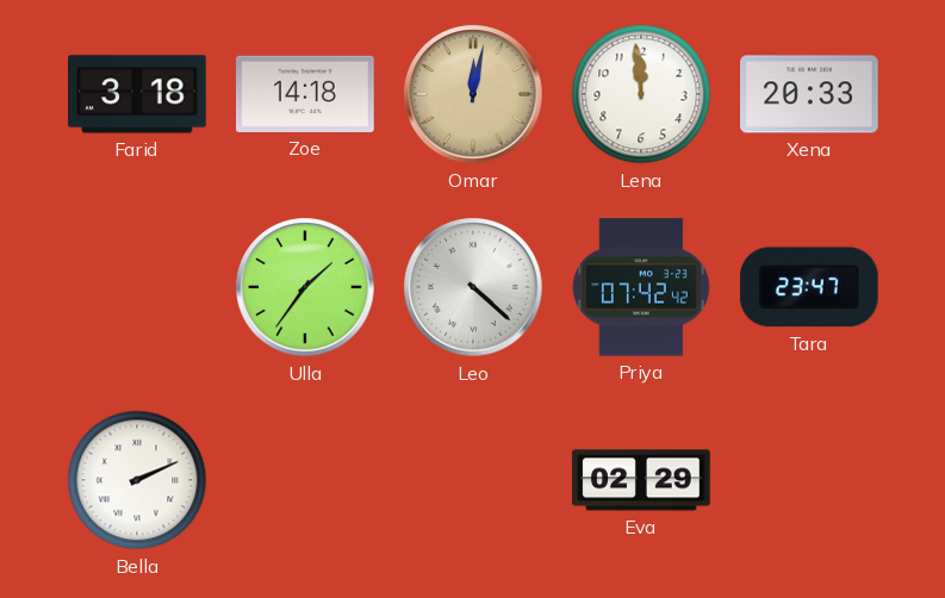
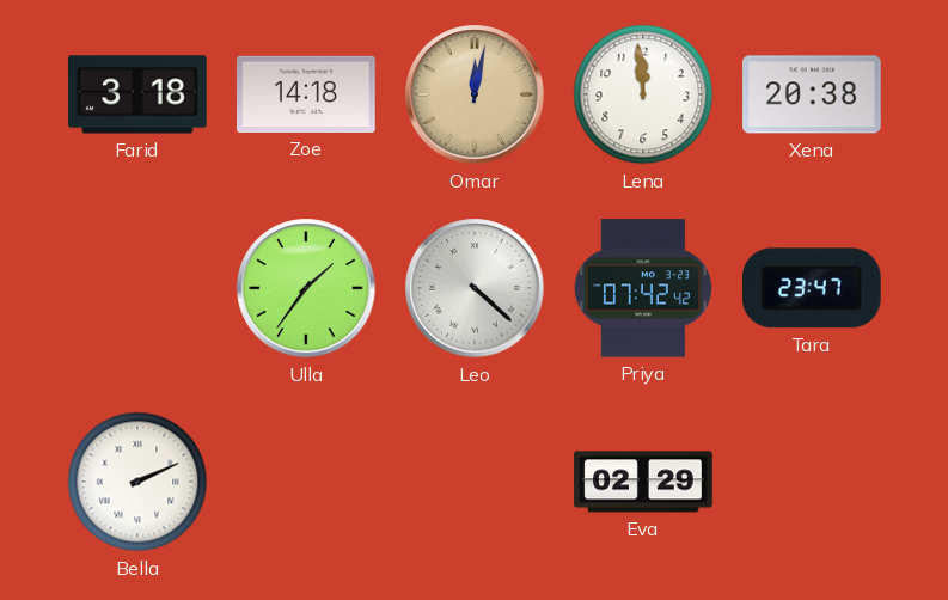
Xena: 20:33 -> 20:38 (812, 94)
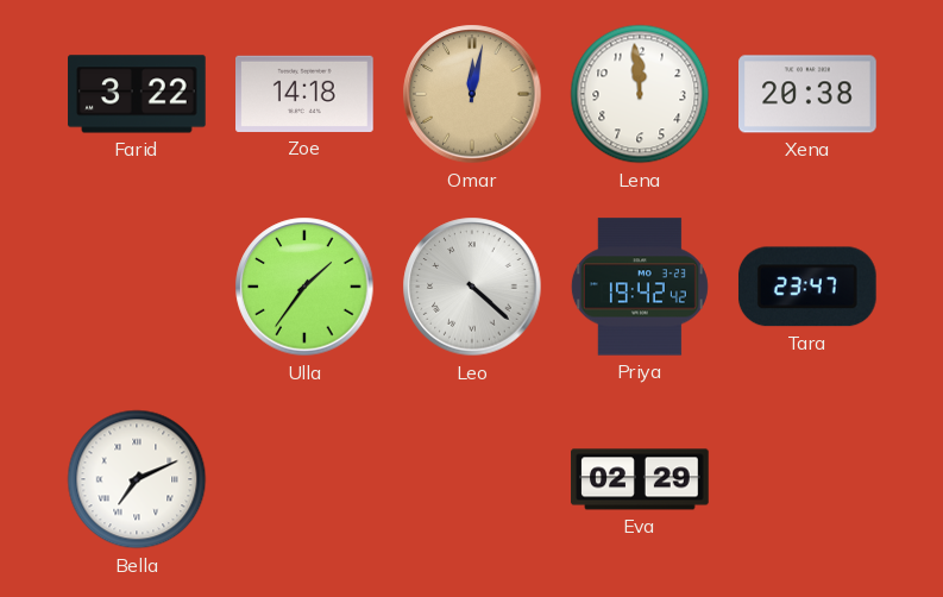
Farid: 3:18 -> 3:22 (137, 94)
Priya: 07:42 -> 19:42 (640, 287)
Bella: 2:11 -> 7:11 (137, 479)
